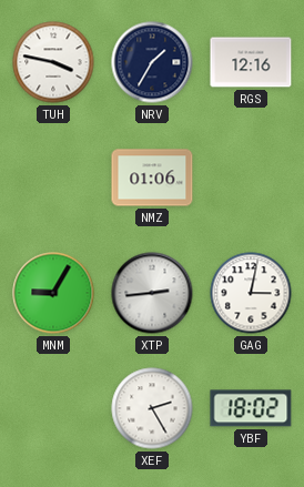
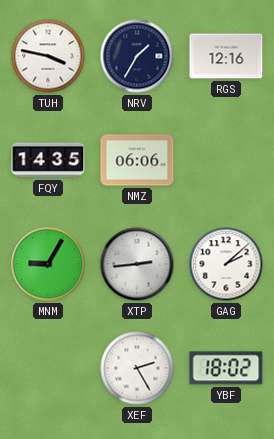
FQY: none -> 14:35 (48, 160)
NMZ: 01:06 -> 06:06 (137, 160)
GAG: 3:02 -> 2:08 (226, 264)
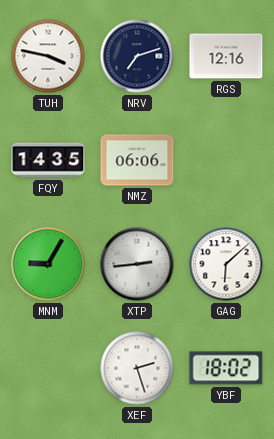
NRV: 1:35 -> 7:12 (137, 56)
GAG: 2:08 -> 6:08 (226, 264)
XEF: 2:25 -> 2:27 (137, 368)
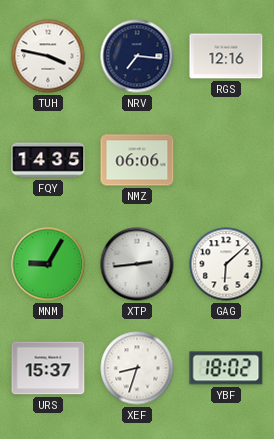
NRV: 7:12 -> 7:16 (137, 56)
URS: none -> 15:37 (48, 368)
XEF: 2:27 -> 8:33 (137, 368)
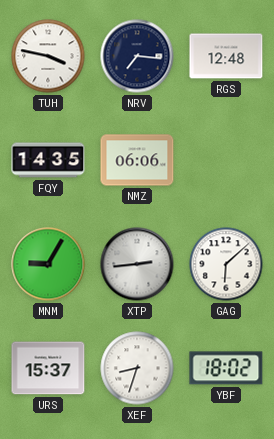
RGS: 12:16 -> 12:48 (226, 56)
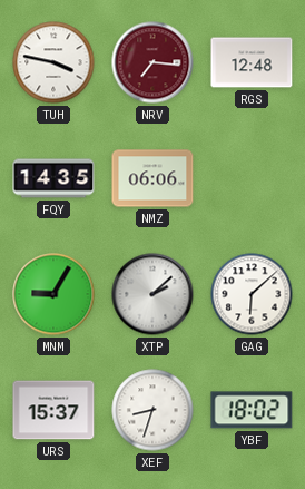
NRV dial: navy -> burgundy (152, 62)
XTP: 2:44 -> 2:08 (152, 294)
